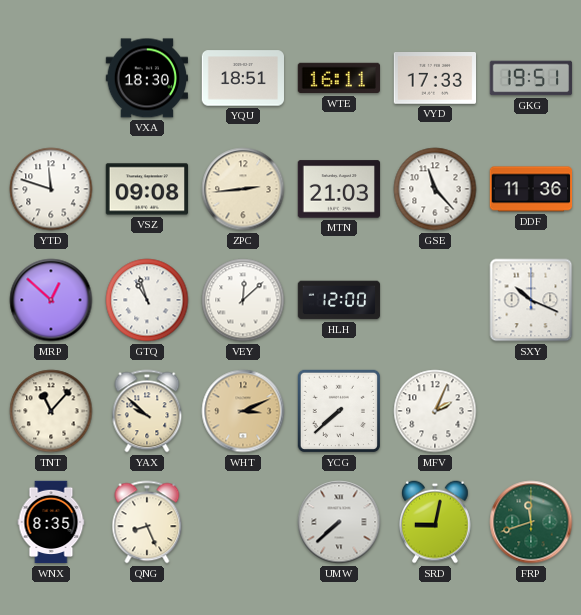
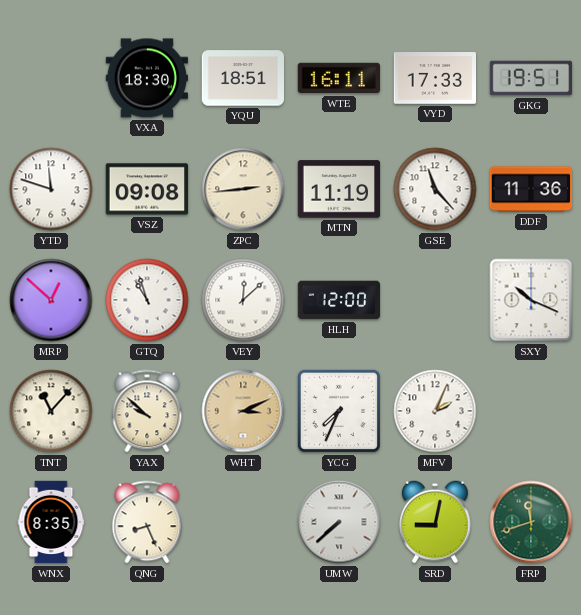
MTN: 21:03 -> 11:19 (339, 189)
YCG: 7:38 -> 7:34 (339, 411)
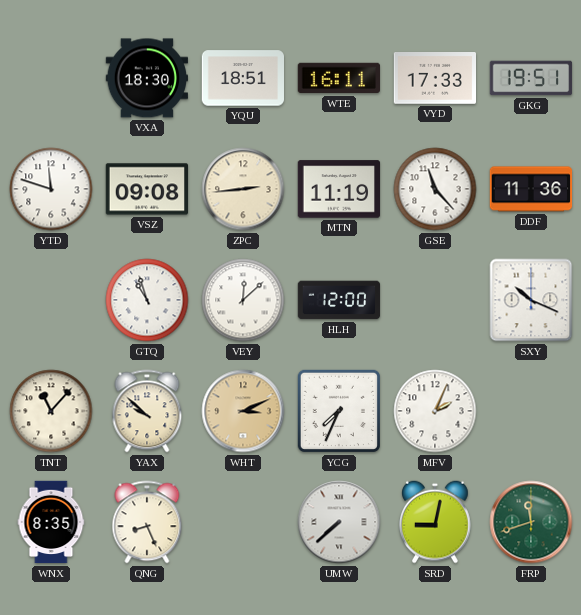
MRP: 12:52 -> none (51, 300)
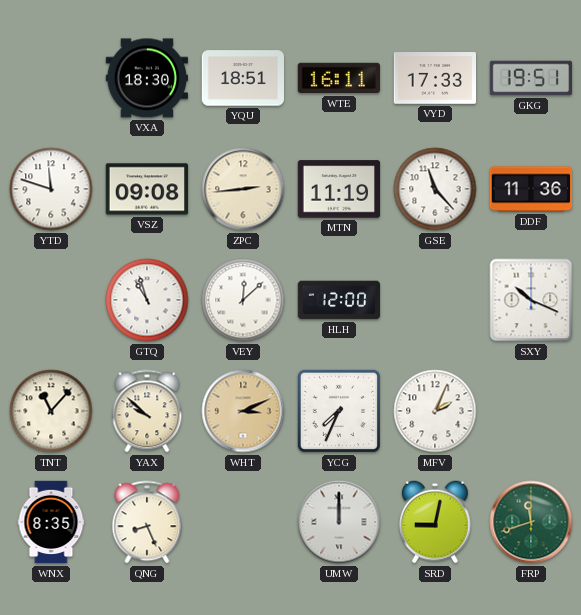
UMW: 7:38 -> 12:00 (339, 522)
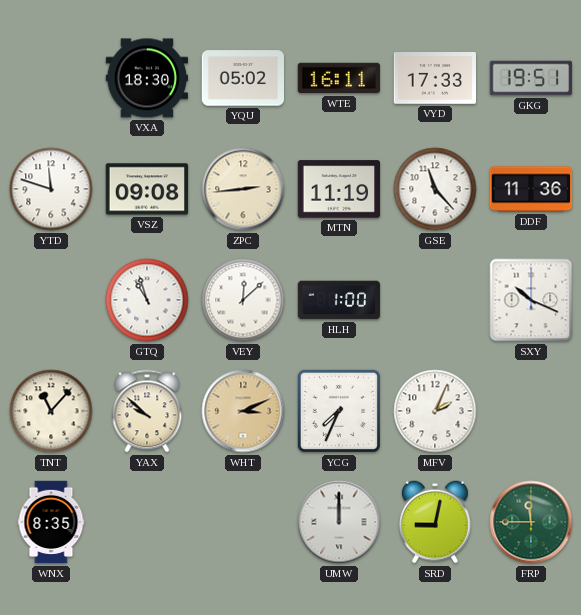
YQU: 18:51 -> 05:02 (243, 78)
HLH: 12:00 -> 1:00 (339, 300)
QNG: 8:26 -> none (147, 522)
FRP: 11:42 -> 11:45 (531, 522)
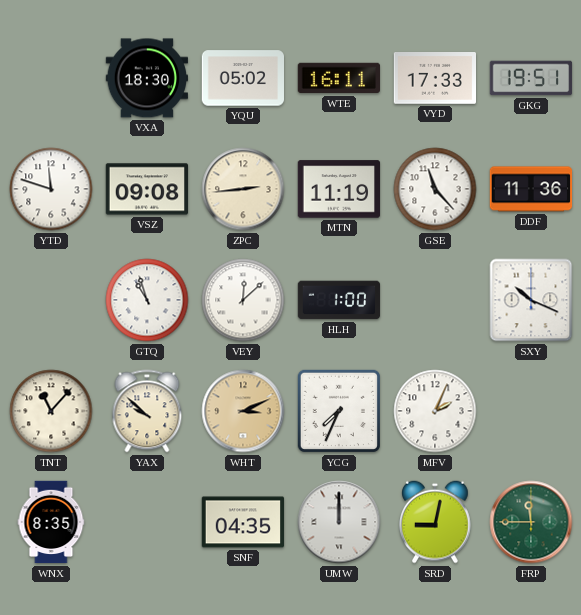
SNF: none -> 04:35 (243, 522)
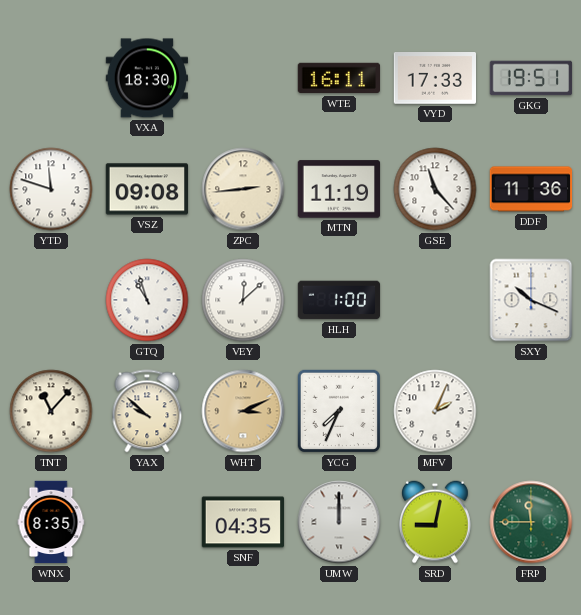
YQU: 05:02 -> none (243, 78)
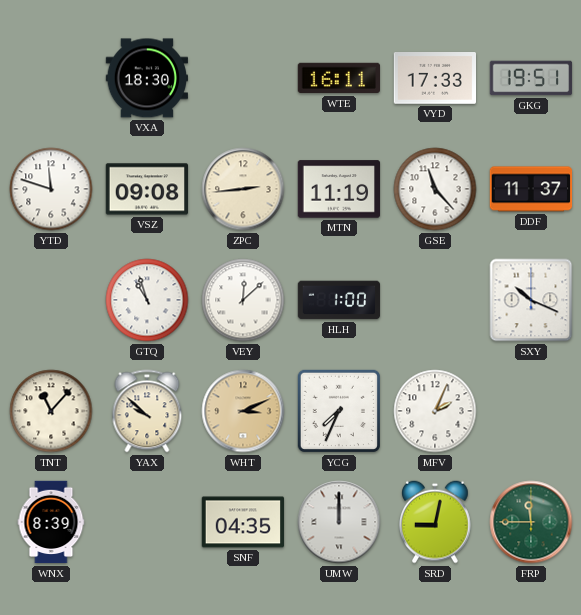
DDF: 11:36 -> 11:37 (531, 189)
WNX: 8:35 -> 8:39 (51, 522)
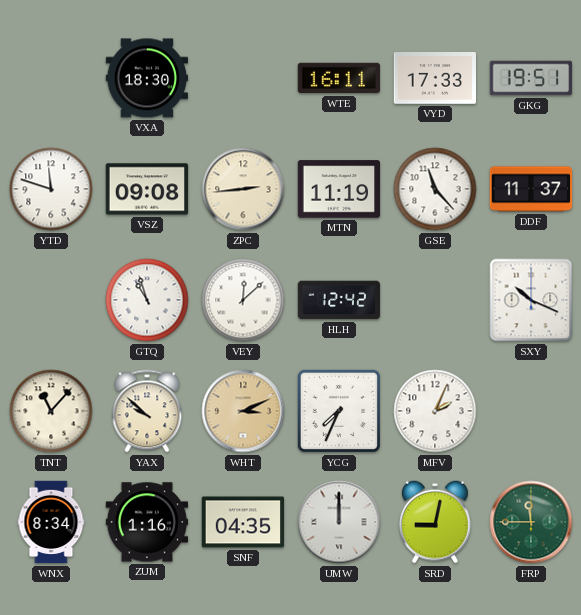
HLH: 1:00 -> 12:42 (339, 300)
WNX: 8:39 -> 8:34 (51, 522)
ZUM: none -> 1:16 (147, 522)
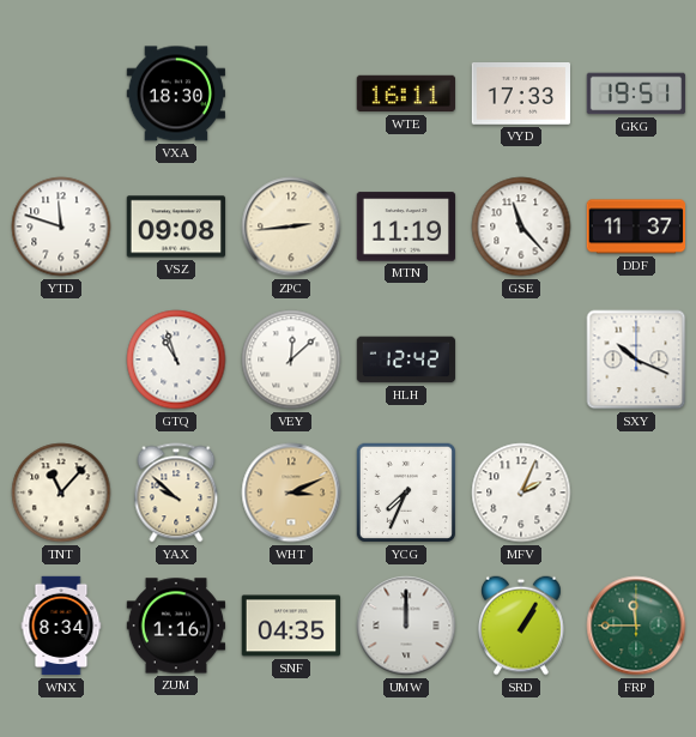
SRD: 9:02 -> 1:05 (522, 626)
